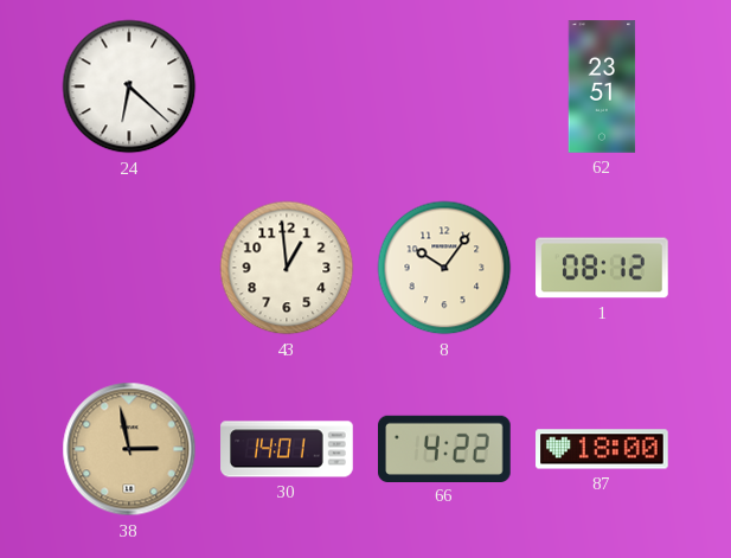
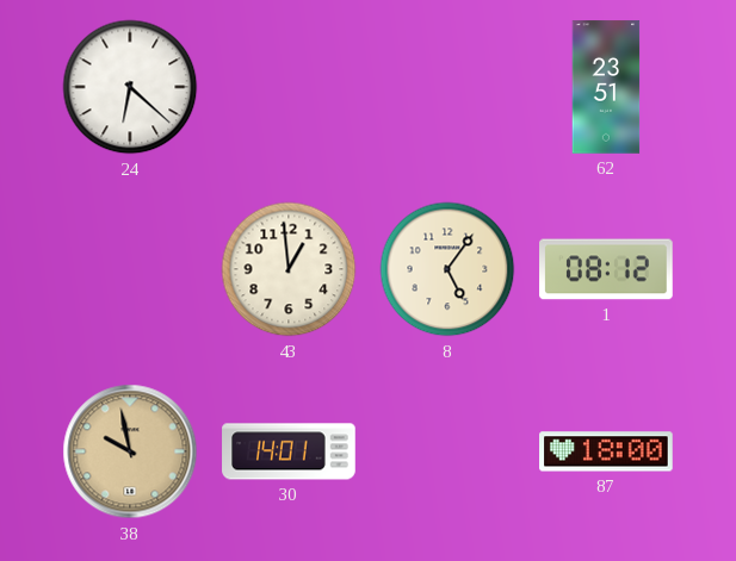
8: 10:06 -> 5:06 (447, 269)
38: 2:58 -> 9:58 (130, 451)
66: 4:22 -> none (444, 448)
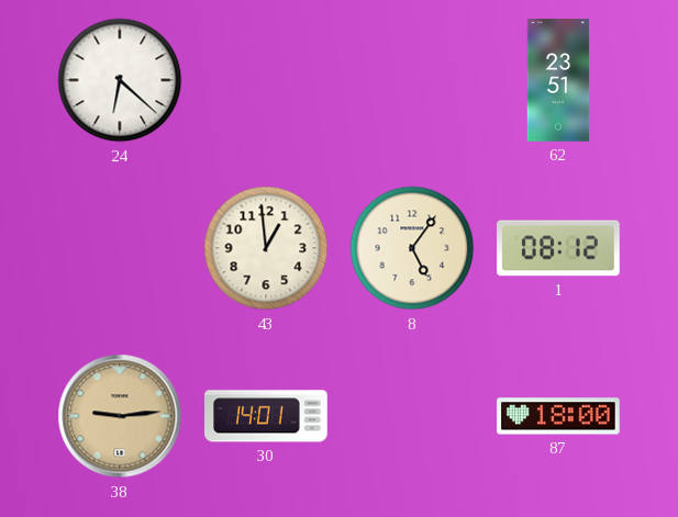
38: 9:58 -> 9:14 (120, 416)
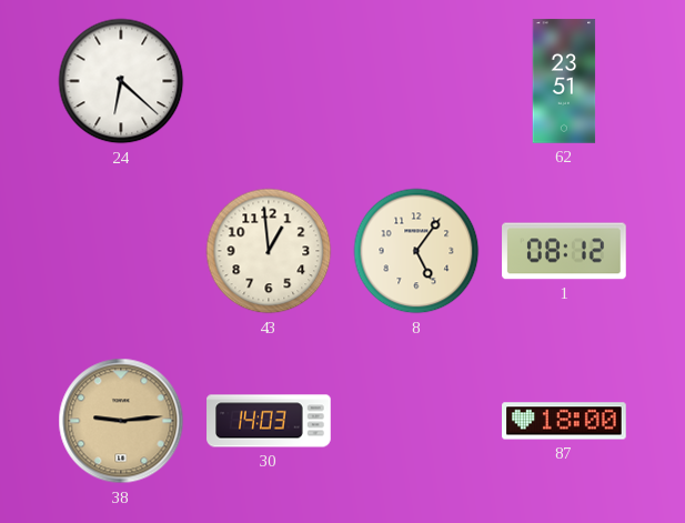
30: 14:01 -> 14:03 (269, 421)
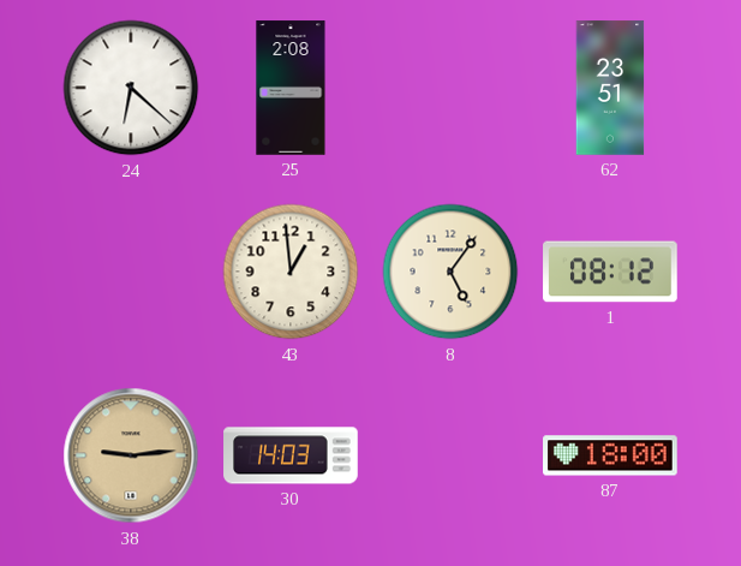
25: none -> 2:08 (291, 88)
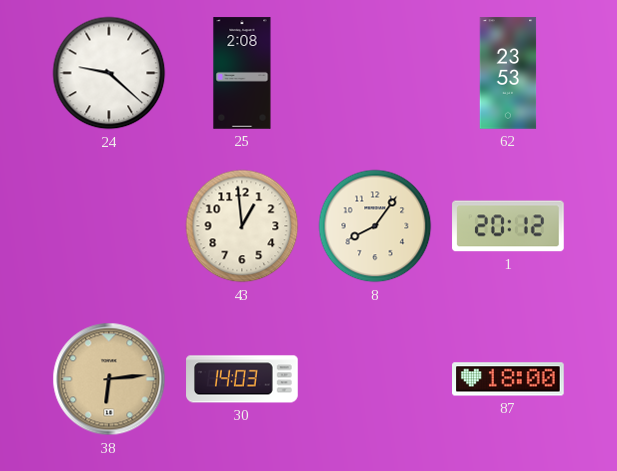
24: 6:22 -> 9:22 (109, 73)
62: 23:51 -> 23:53 (508, 73)
8: 5:06 -> 8:06 (375, 226)
1: 08:12 -> 20:12 (508, 226)
38: 9:14 -> 6:14 (109, 379)
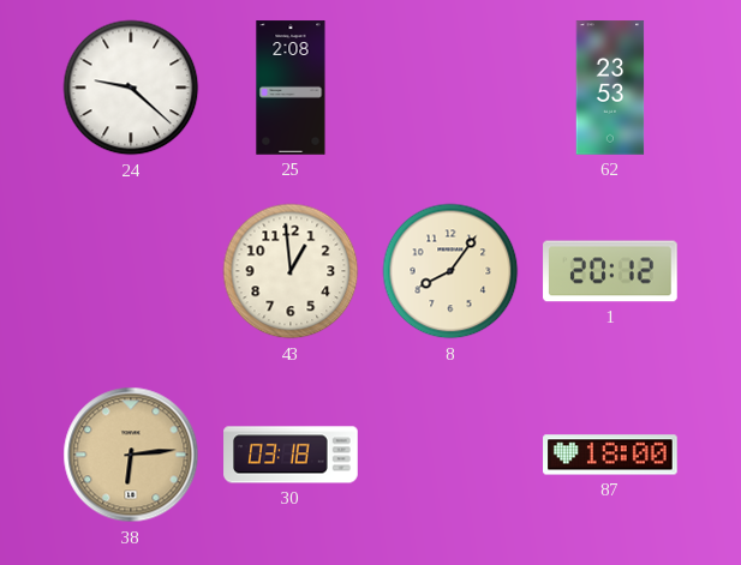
30: 14:03 -> 03:18 (291, 455)
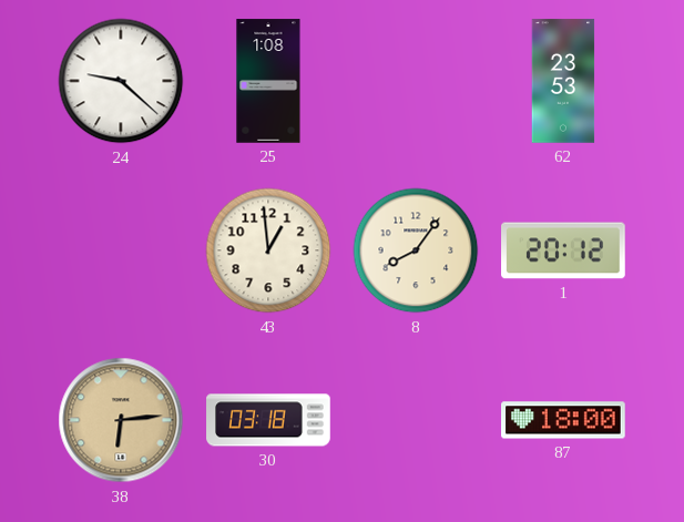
25: 2:08 -> 1:08 (268, 81)
